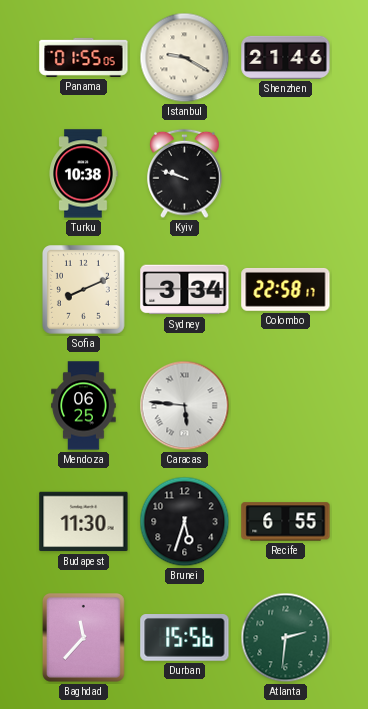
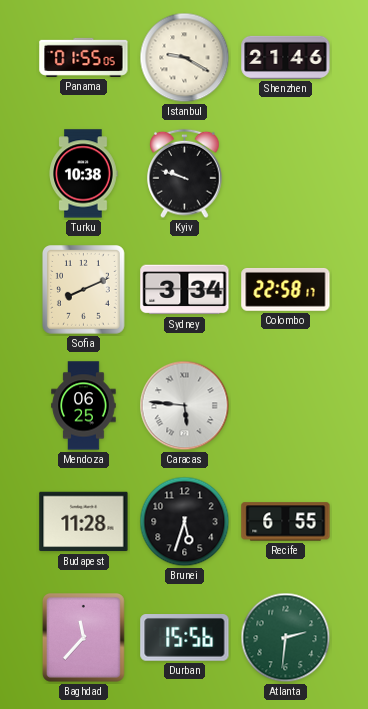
Budapest: 11:30 -> 11:28 (84, 522)
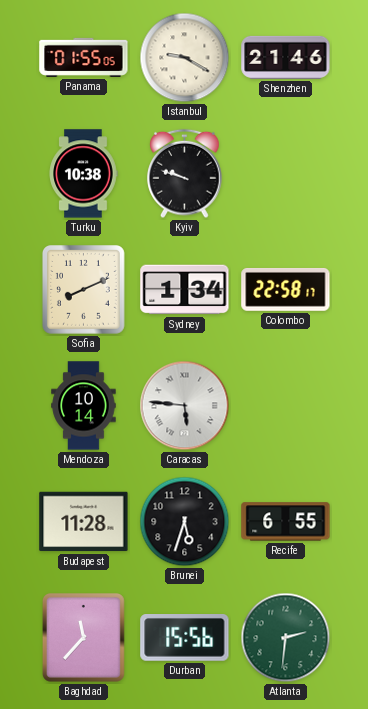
Sydney: 3:34 -> 1:34 (185, 290)
Mendoza: 06:25 -> 10:14 (84, 406)
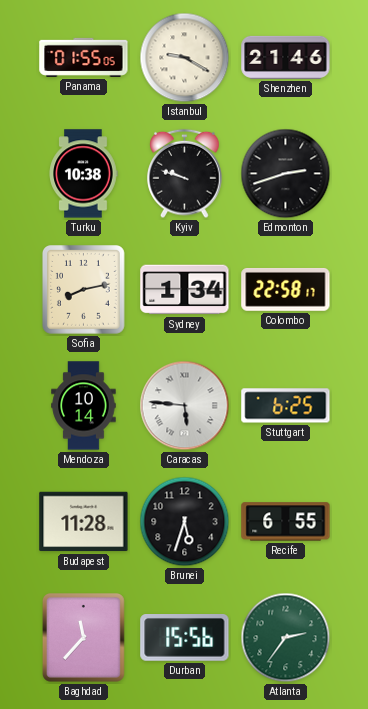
Edmonton: none -> 2:42 (286, 174)
Sofia: 8:11 -> 8:13 (84, 290)
Stuttgart: none -> 6:25 (286, 406)
Atlanta: 2:31 -> 2:36 (286, 638)
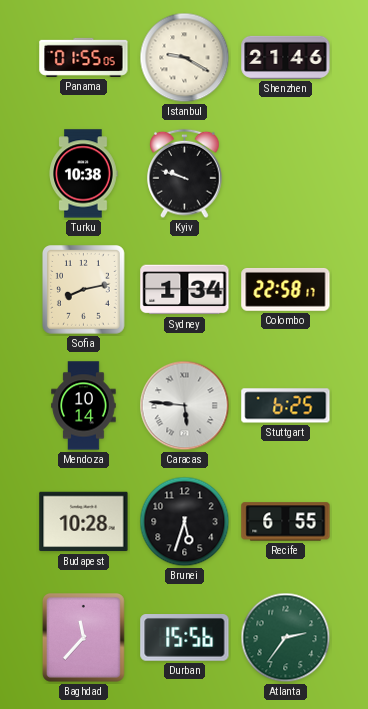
Edmonton: 2:42 -> none (286, 174)
Budapest: 11:28 -> 10:28 (84, 522)
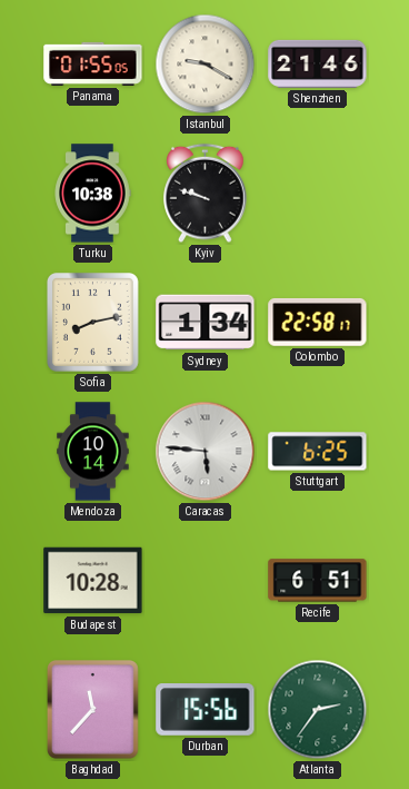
Brunei: 5:33 -> none (185, 522)
Recife: 6:55 -> 6:51 (318, 581)
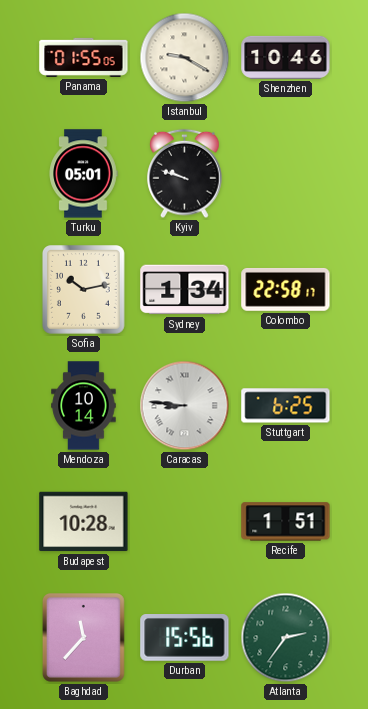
Shenzhen: 21:46 -> 10:46 (286, 57)
Turku: 10:38 -> 05:01 (83, 174)
Sofia: 8:13 -> 10:13 (84, 290)
Caracas: 5:46 -> 8:46 (185, 406)
Recife: 6:51 -> 1:51 (286, 522)
